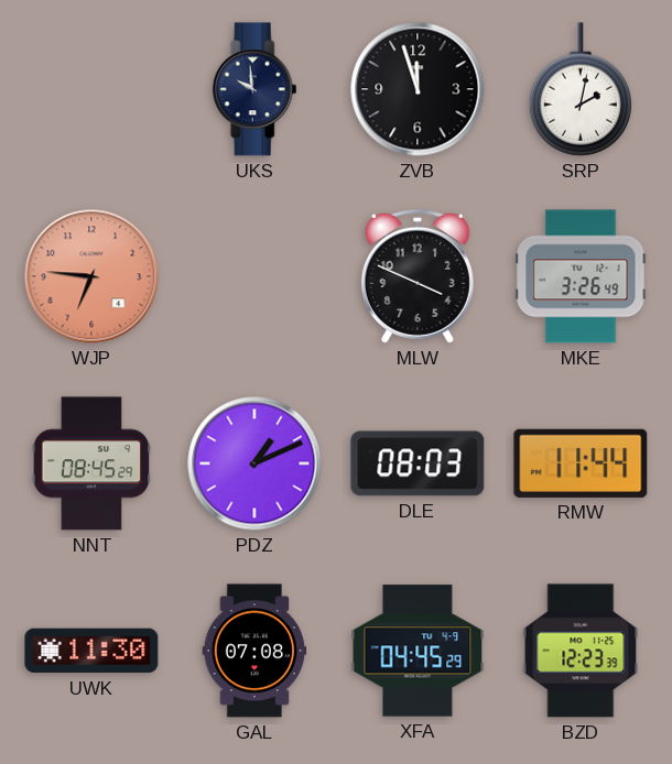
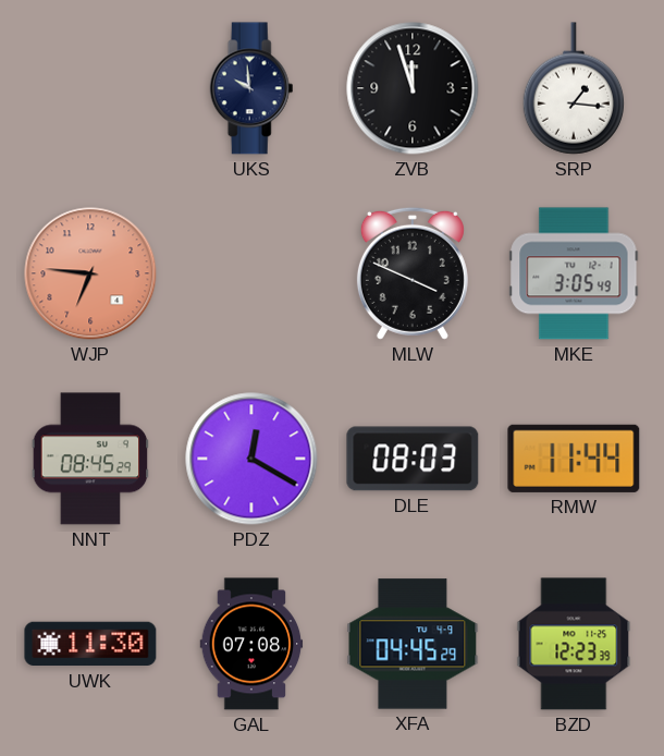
SRP: 2:02 -> 1:16 (574, 88)
MKE: 3:26 -> 3:05 (574, 273)
PDZ: 1:11 -> 12:20 (251, 459)
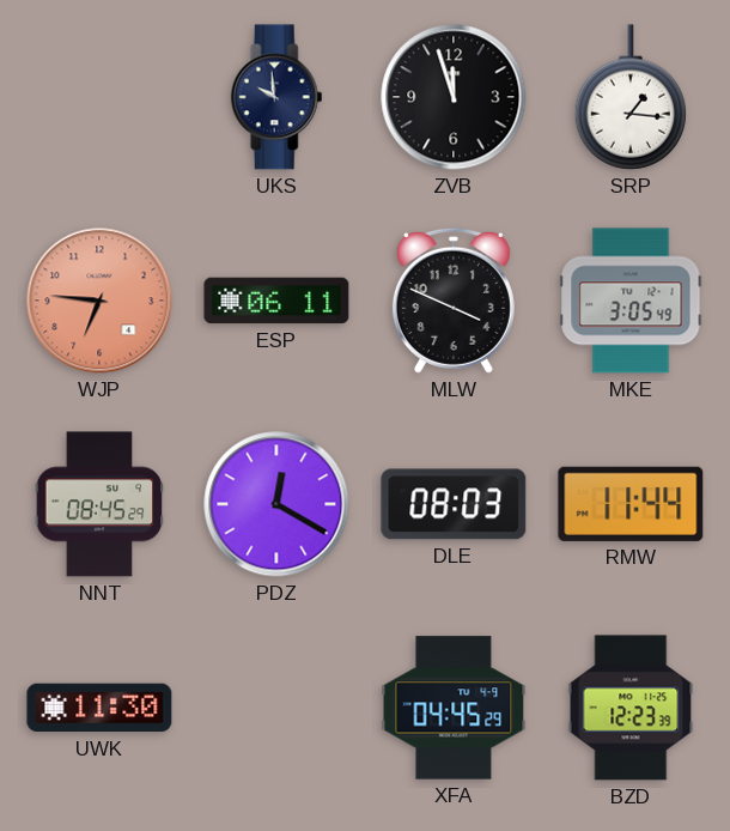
ESP: none -> 06:11 (276, 301)
GAL: 07:08 -> none (251, 644)
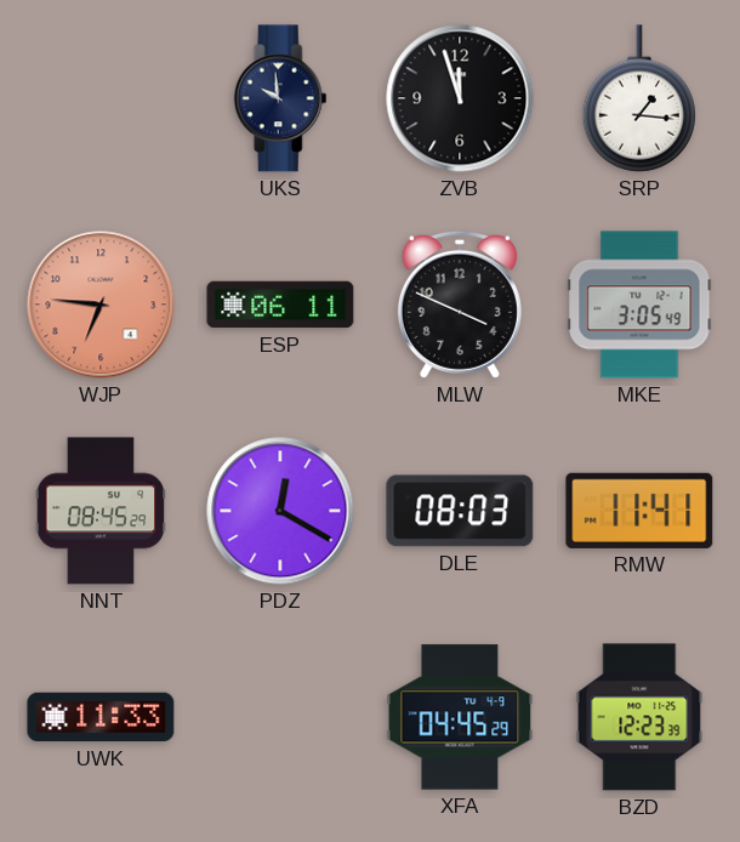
RMW: 11:44 -> 11:41 (639, 511)
UWK: 11:30 -> 11:33 (101, 717)
